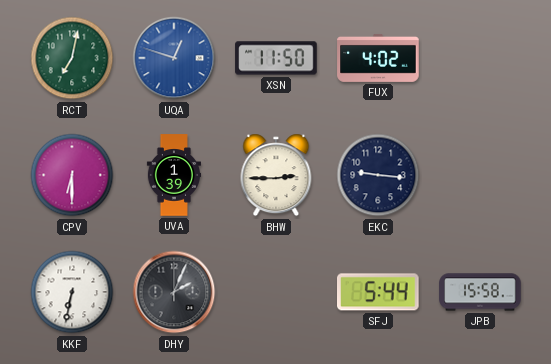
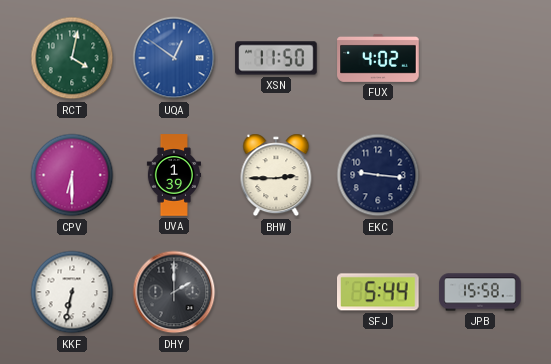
RCT: 7:02 -> 4:02 (72, 58)
UQA: 12:48 -> 12:51 (174, 58)
DHY: 2:04 -> 2:00 (174, 292)
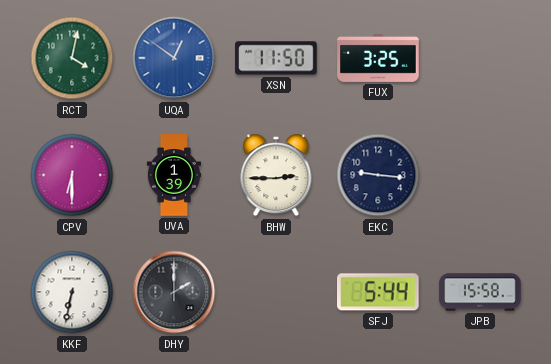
FUX: 4:02 -> 3:25 (378, 58)
